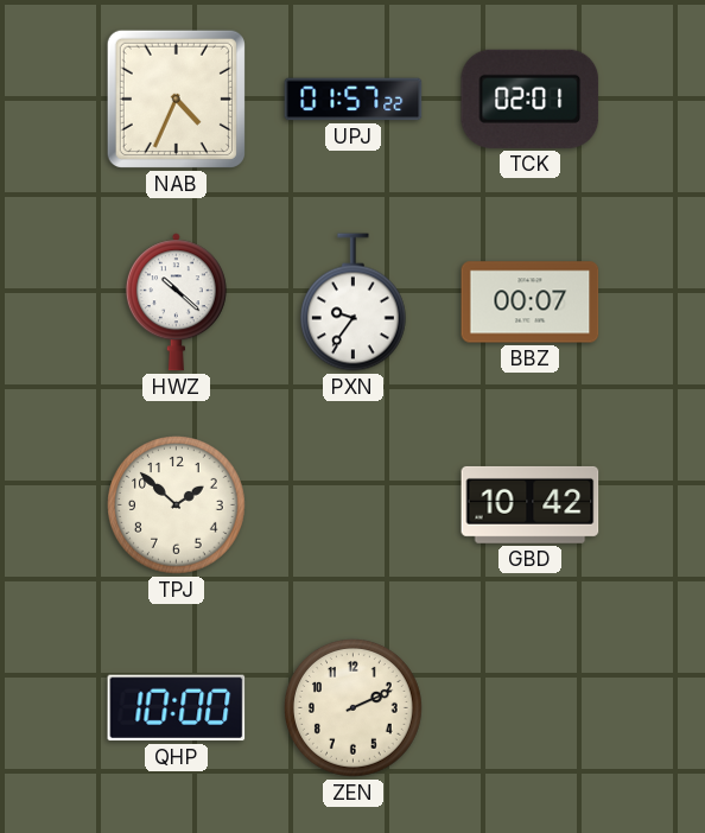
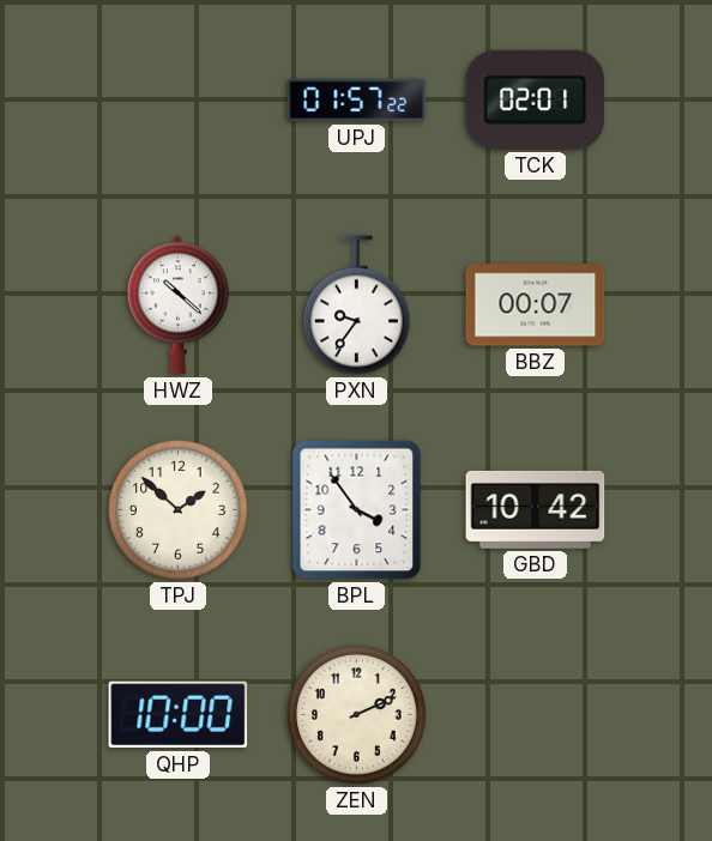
NAB: 4:34 -> none (176, 98)
BPL: none -> 3:54 (357, 510)
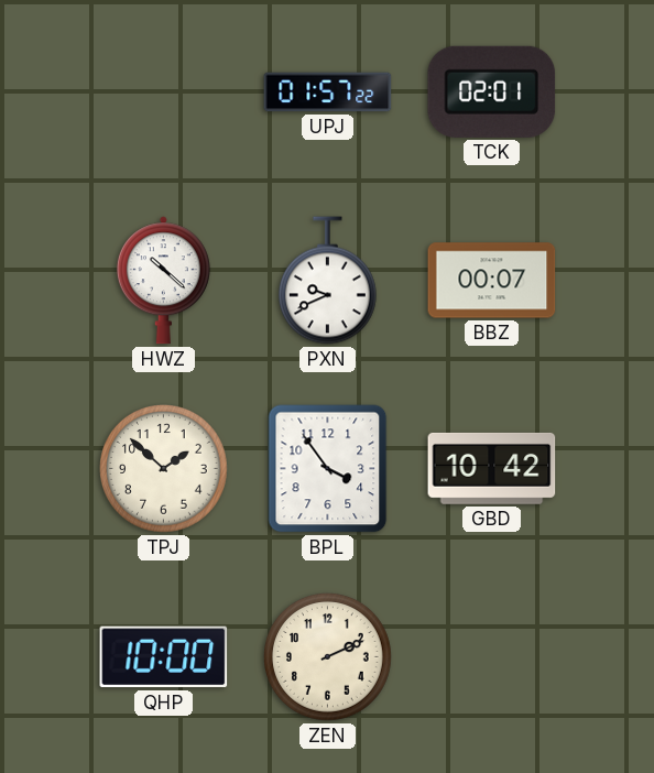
PXN: 9:36 -> 9:41 (327, 281)
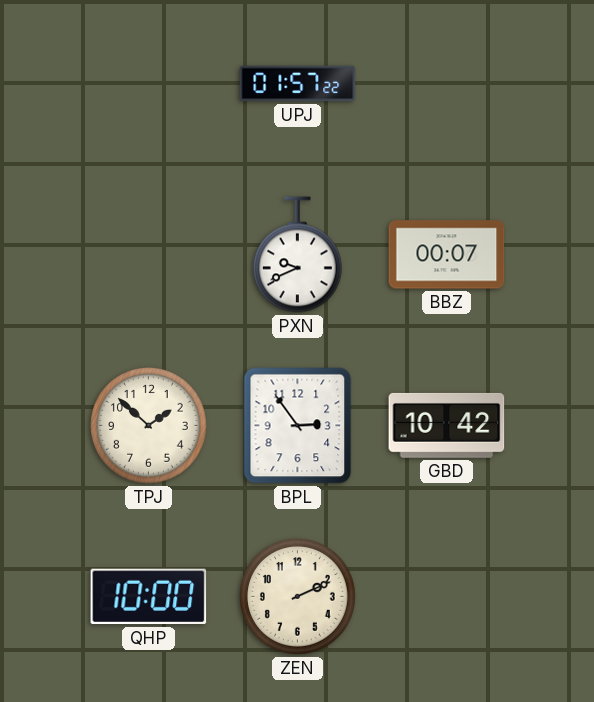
TCK: 02:01 -> none (492, 91)
HWZ: 10:22 -> none (163, 281)
BPL: 3:54 -> 2:54 (298, 426)
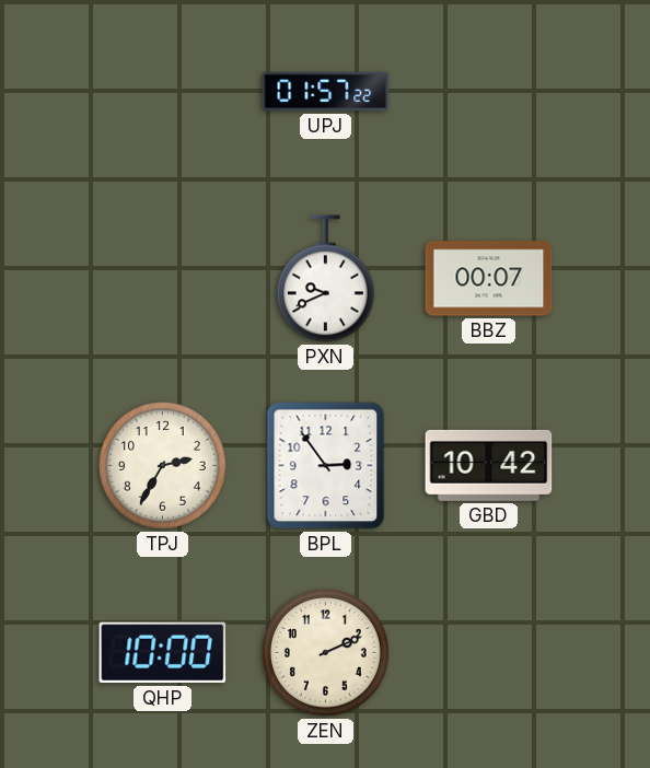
TPJ: 1:52 -> 2:35 (163, 466)
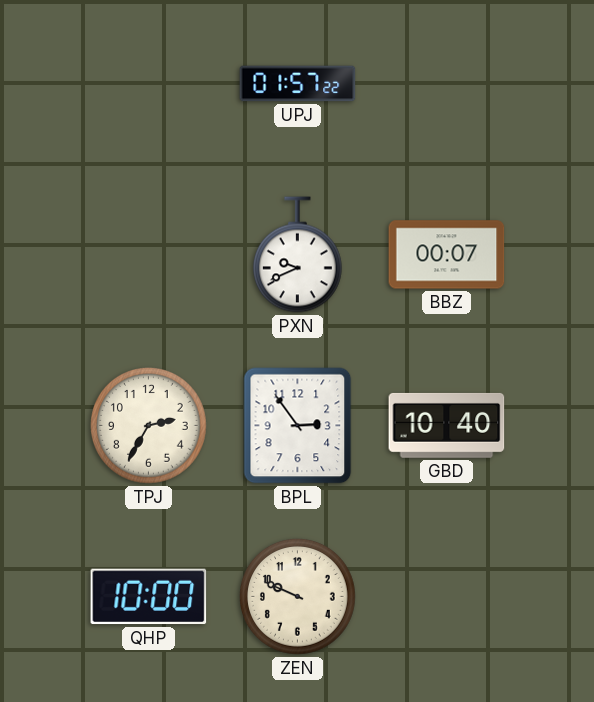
GBD: 10:42 -> 10:40 (447, 425)
ZEN: 2:11 -> 9:49 (298, 597)
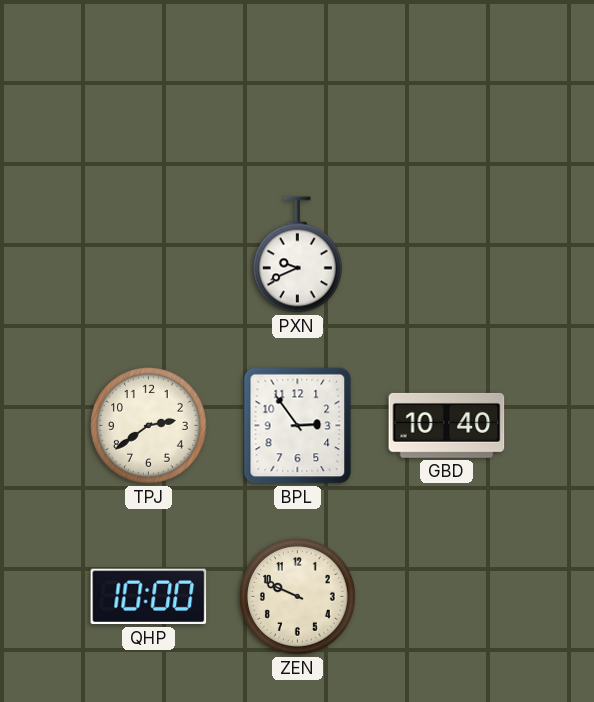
UPJ: 01:57 -> none (298, 84)
BBZ: 00:07 -> none (447, 255)
TPJ: 2:35 -> 2:39 (149, 426)
